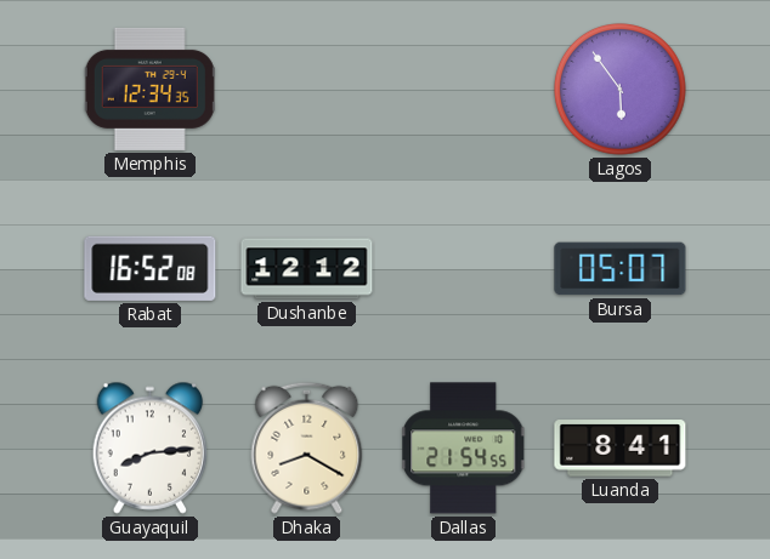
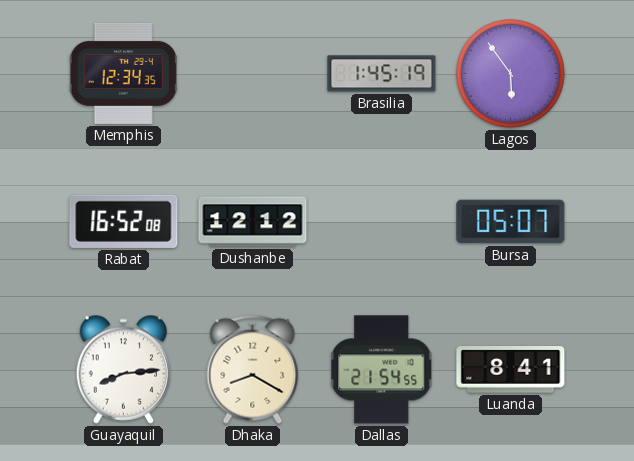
Brasilia: none -> 1:45 (382, 74)
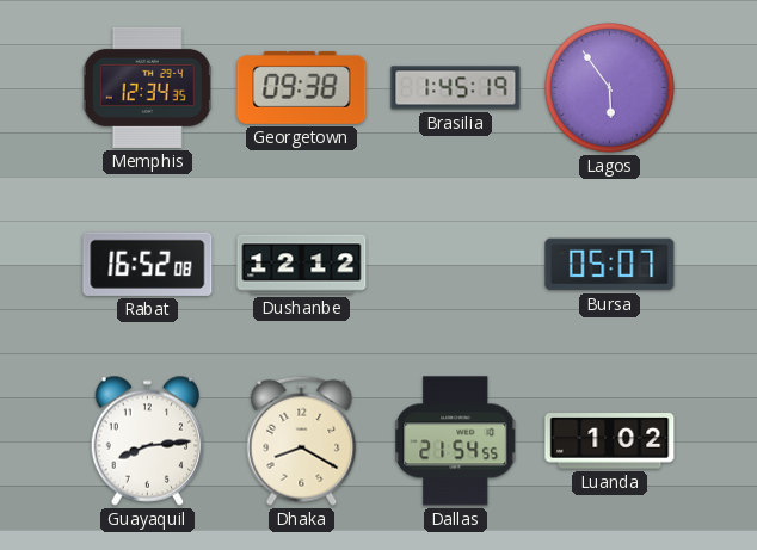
Georgetown: none -> 09:38 (302, 87)
Luanda: 8:41 -> 1:02 (610, 441)
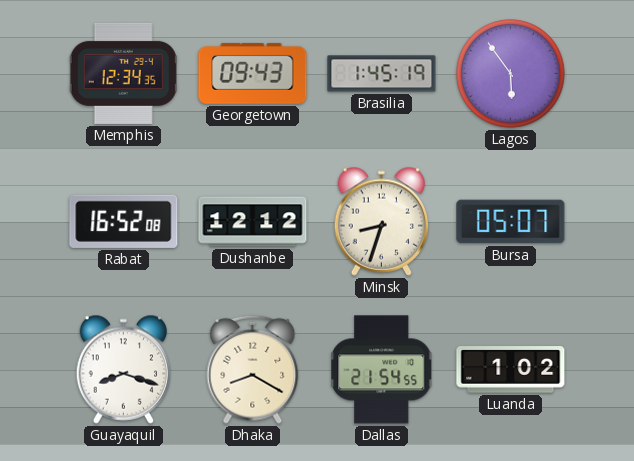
Georgetown: 09:38 -> 09:43 (253, 73)
Minsk: none -> 8:33 (382, 221)
Guayaquil: 8:14 -> 8:18 (124, 369)
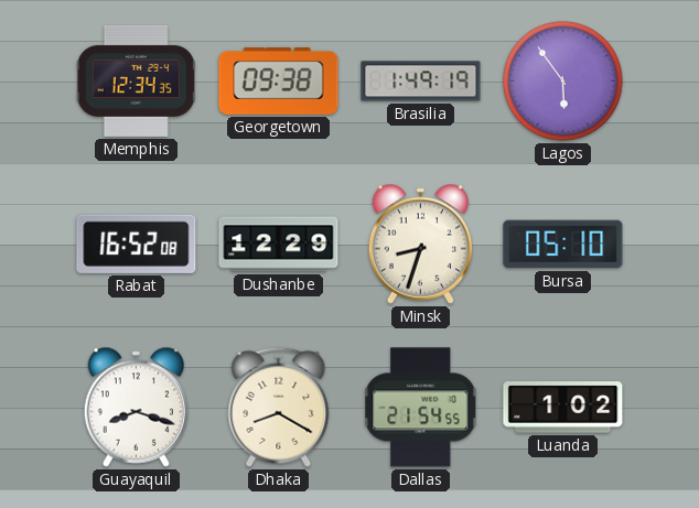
Georgetown: 09:43 -> 09:38 (279, 80)
Brasilia: 1:45 -> 1:49 (421, 82)
Dushanbe: 12:12 -> 12:29 (279, 245)
Bursa: 05:07 -> 05:10 (563, 245)
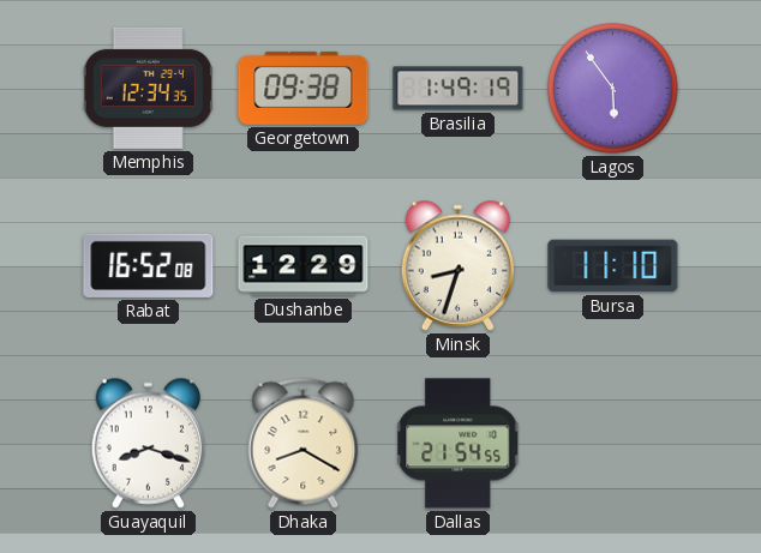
Bursa: 05:10 -> 11:10 (613, 266)
Luanda: 1:02 -> none (563, 408)
